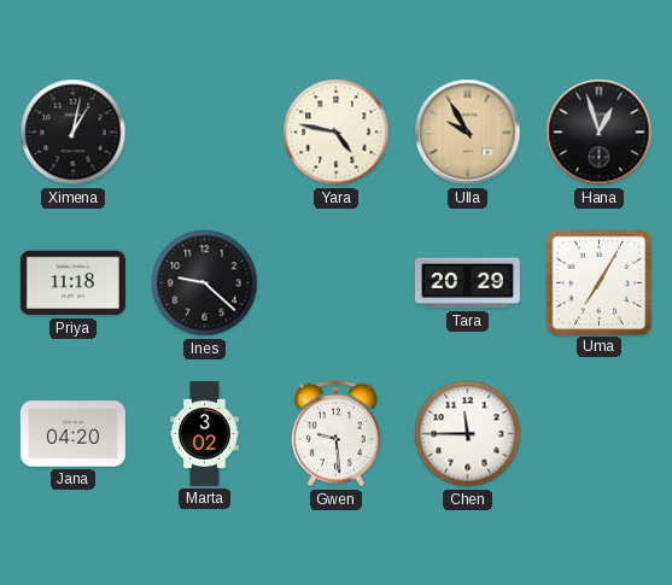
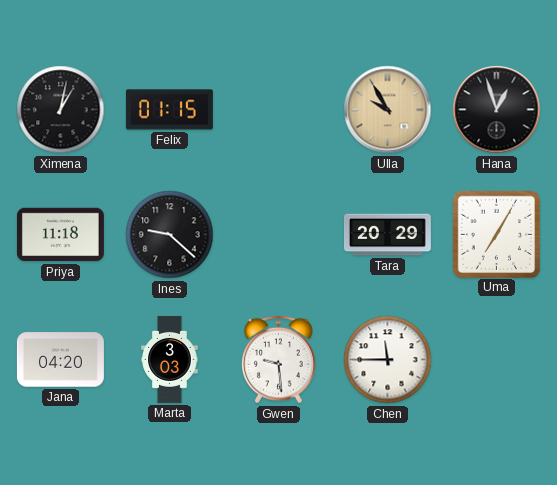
Felix: none -> 01:15 (169, 110)
Yara: 4:47 -> none (337, 133)
Marta: 3:02 -> 3:03 (170, 359)
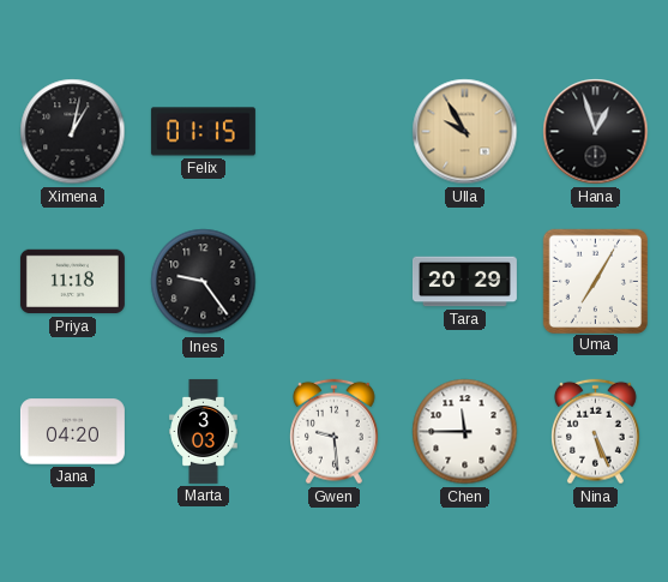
Ines: 9:22 -> 9:24 (204, 282)
Nina: none -> 5:26 (596, 432)
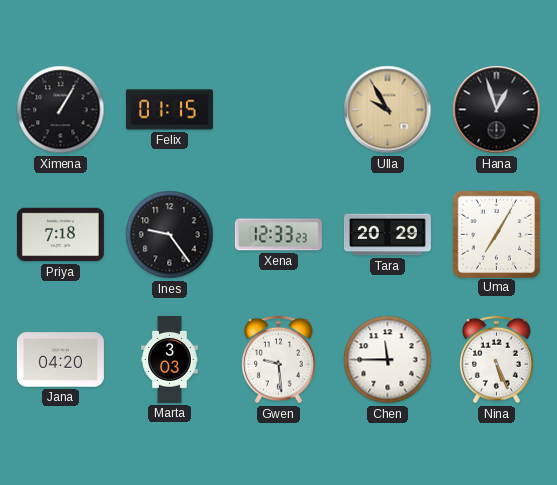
Ximena: 1:02 -> 1:05 (61, 110)
Priya: 11:18 -> 7:18 (60, 235)
Xena: none -> 12:33 (278, 235)
